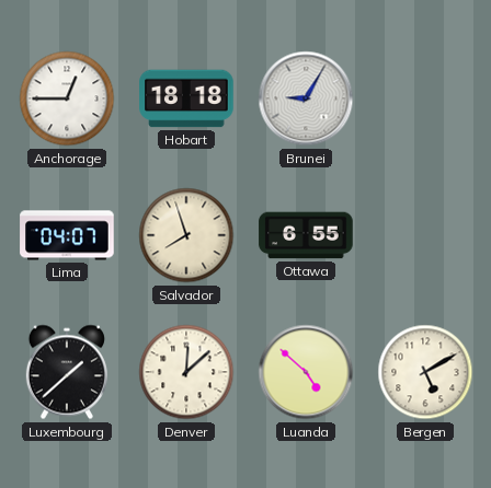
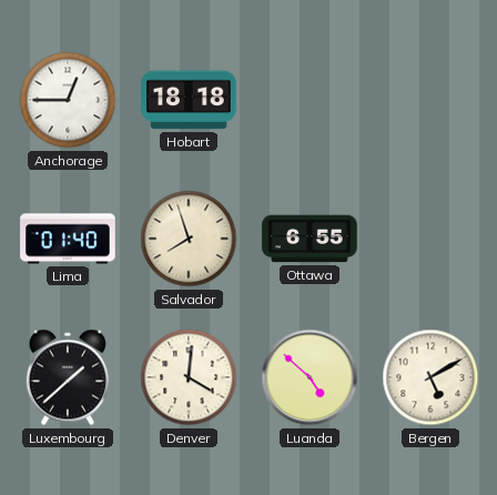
Brunei: 9:05 -> none (306, 98)
Lima: 04:07 -> 01:40 (68, 239)
Denver: 12:08 -> 4:01 (189, 377)
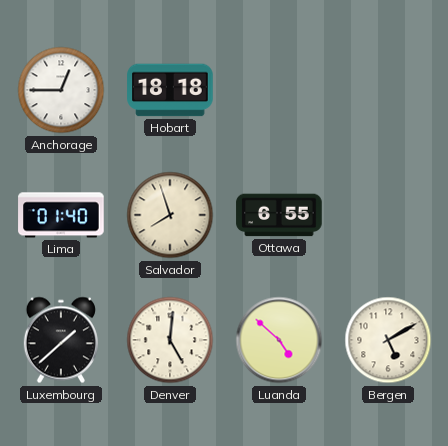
Denver: 4:01 -> 5:01 (170, 340)
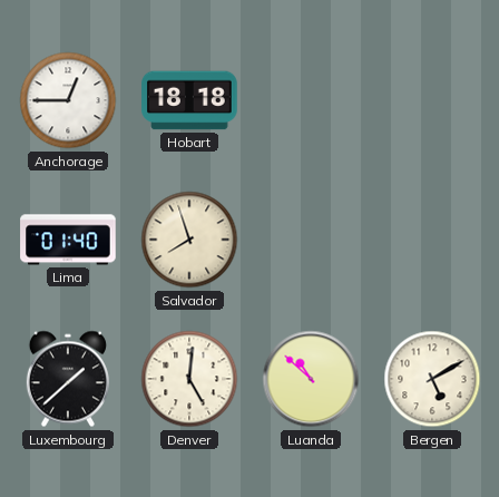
Ottawa: 6:55 -> none (279, 215)
Luanda: 4:52 -> 10:52 (311, 379)
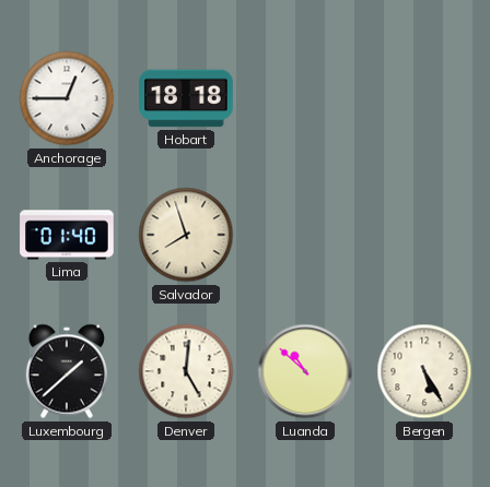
Bergen: 5:10 -> 5:25 (424, 371)
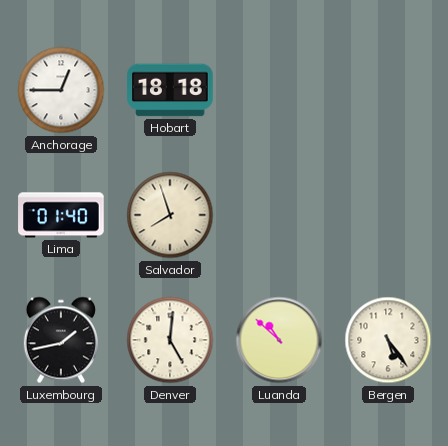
Luxembourg: 1:38 -> 1:43 (61, 340)
Bergen: 5:25 -> 5:24 (388, 340)
